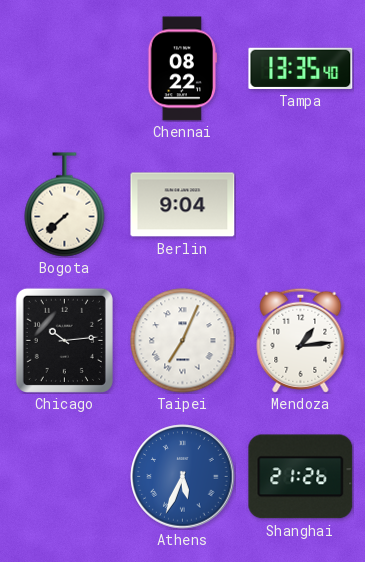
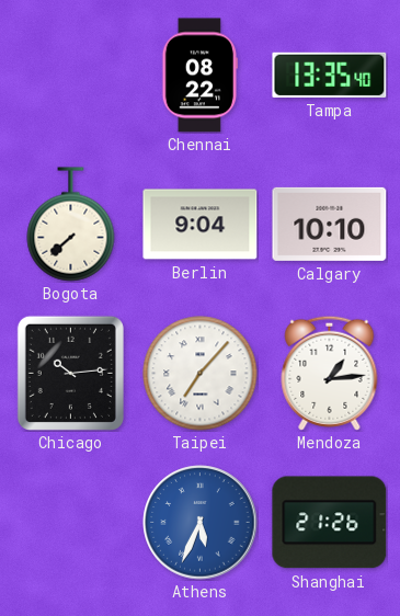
Calgary: none -> 10:10 (330, 224)
Taipei: 7:04 -> 7:07 (201, 374)
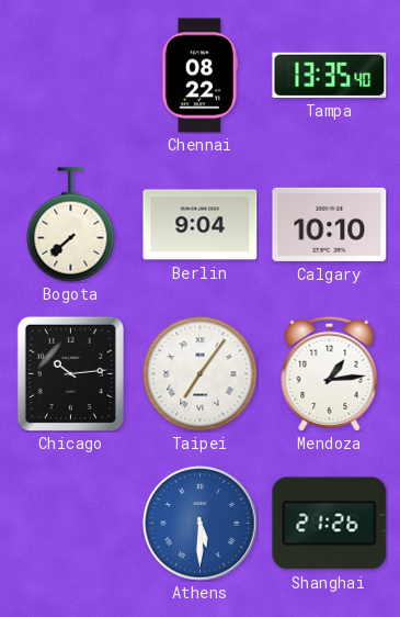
Taipei: 7:07 -> 7:06 (201, 374)
Athens: 5:34 -> 5:30 (201, 524)
